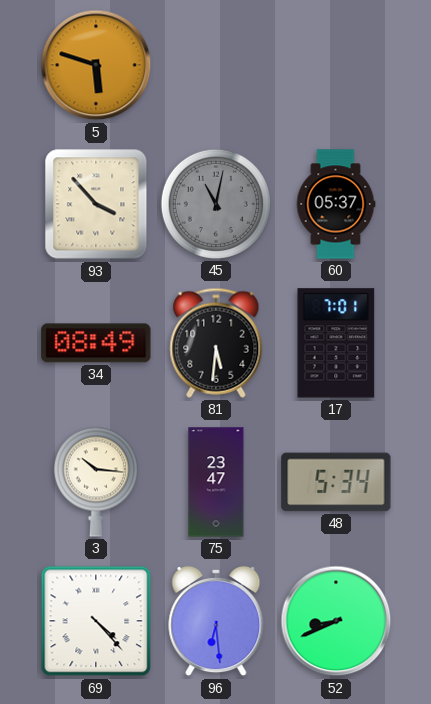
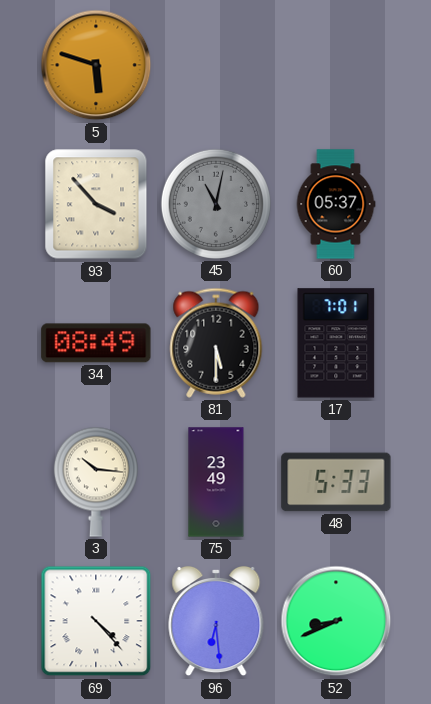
81: 5:31 -> 5:30 (216, 343)
75: 23:47 -> 23:49 (216, 482)
48: 5:34 -> 5:33 (336, 482)
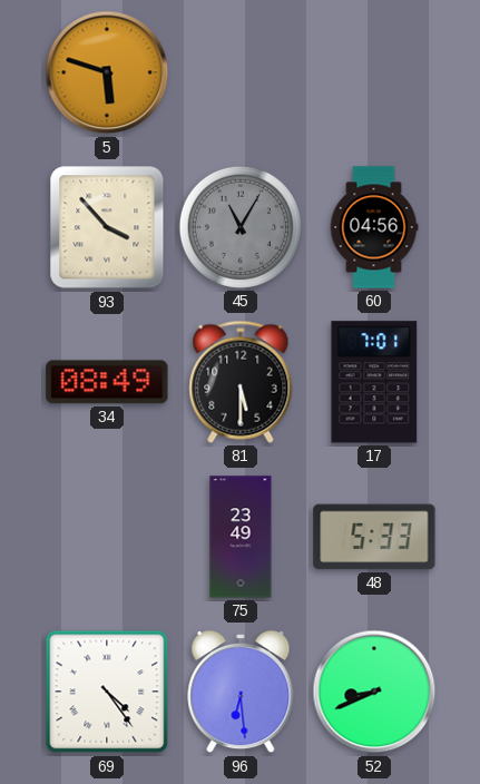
45: 11:02 -> 11:05 (241, 227)
60: 05:37 -> 04:56 (374, 227)
3: 10:16 -> none (96, 482)
69: 4:23 -> 4:24 (107, 692)
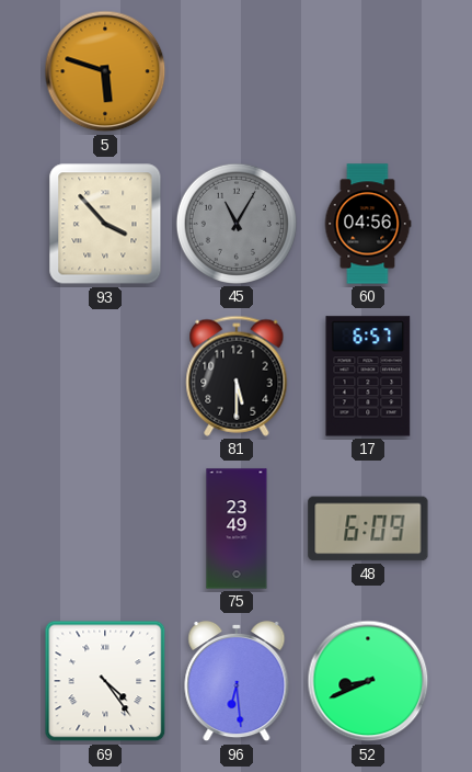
34: 08:49 -> none (107, 382)
17: 7:01 -> 6:57 (368, 376)
48: 5:33 -> 6:09 (368, 529)
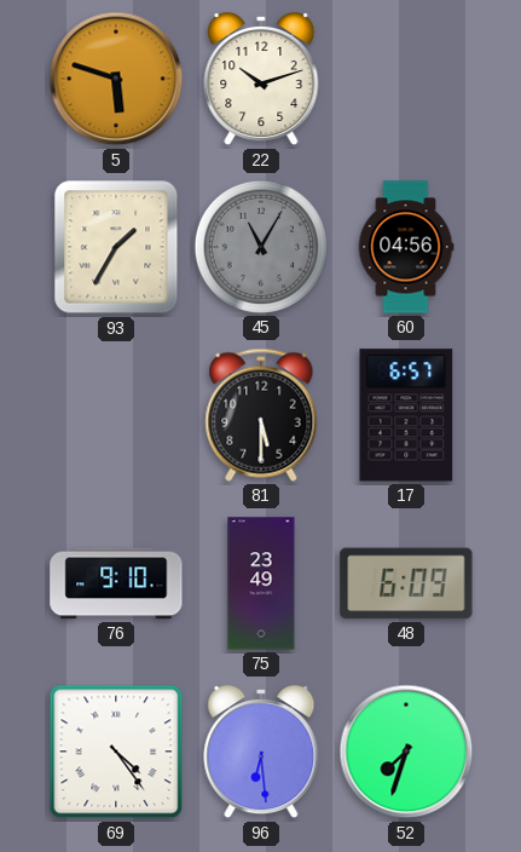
22: none -> 10:12 (261, 79)
93: 3:53 -> 1:35 (116, 247)
76: none -> 9:10 (116, 583)
52: 8:41 -> 7:33 (406, 752)
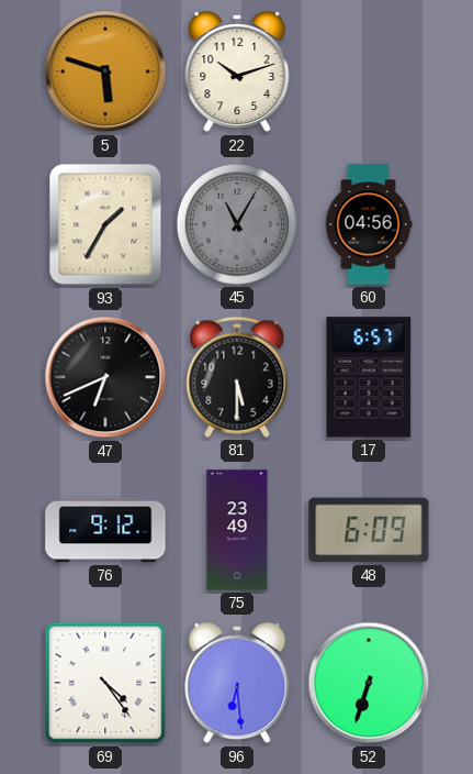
47: none -> 6:41 (105, 377)
76: 9:10 -> 9:12 (105, 530)
52: 7:33 -> 6:33 (369, 683)
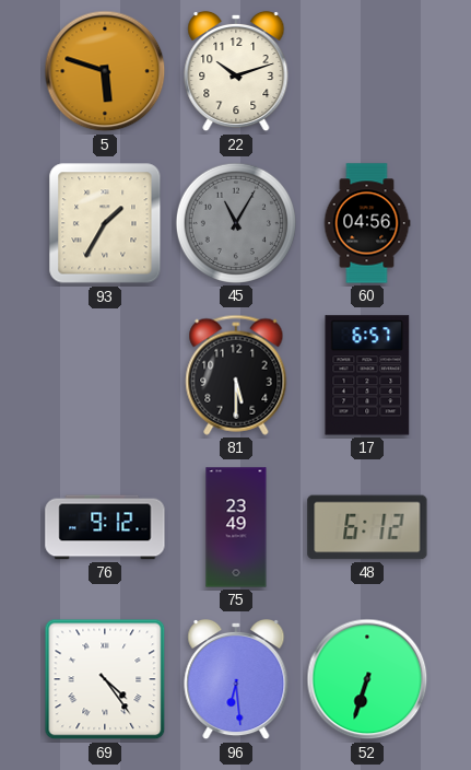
47: 6:41 -> none (105, 377)
48: 6:09 -> 6:12 (367, 527)
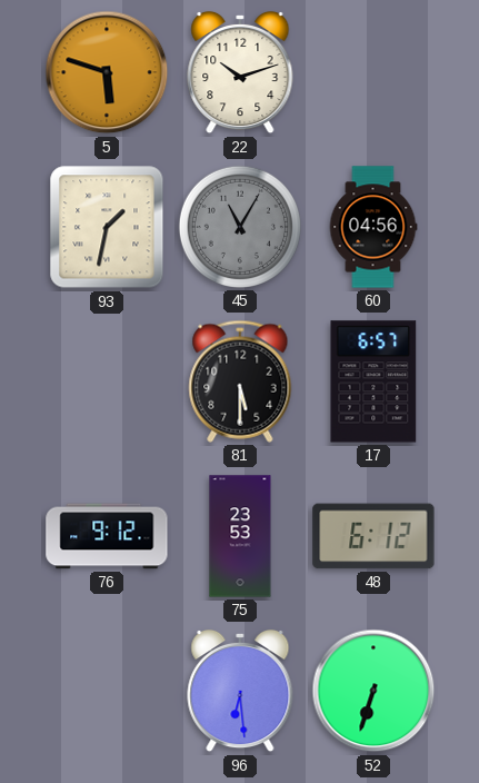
93: 1:35 -> 1:32 (107, 227)
75: 23:49 -> 23:53 (240, 536)
69: 4:24 -> none (105, 679)
